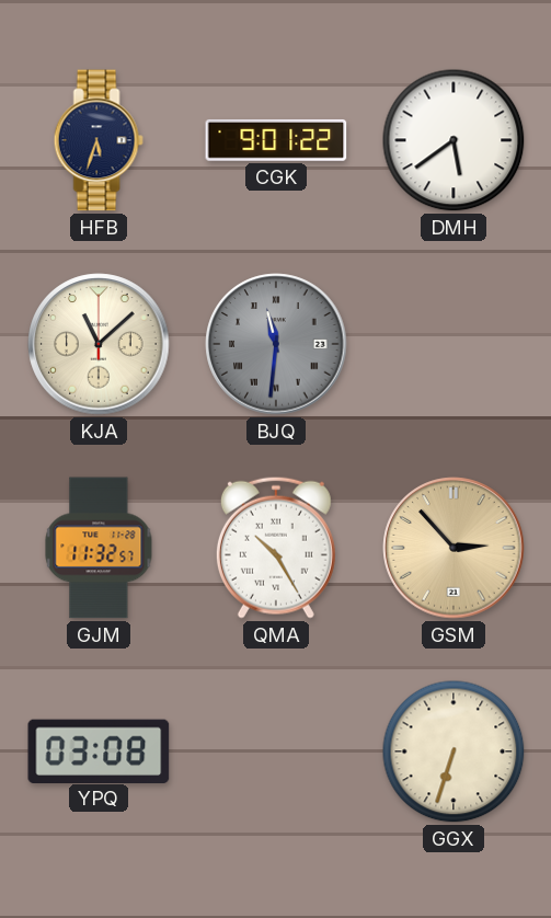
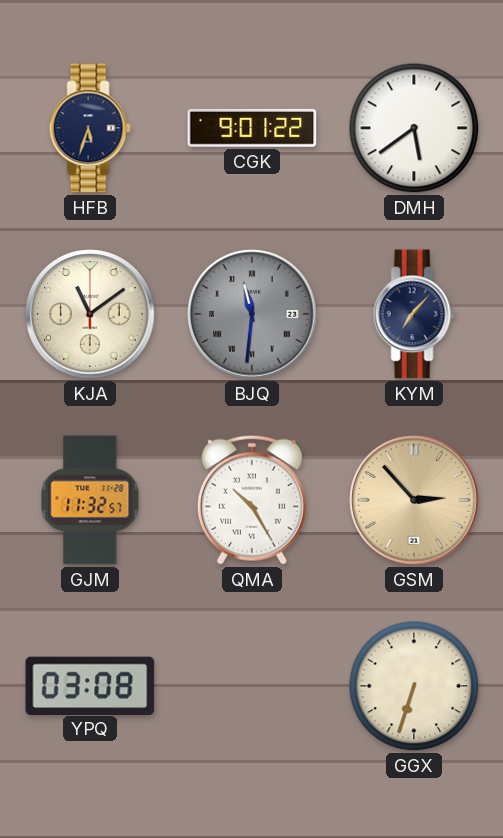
KJA: 11:08 -> 11:09 (90, 314)
KYM: none -> 7:07 (414, 314)
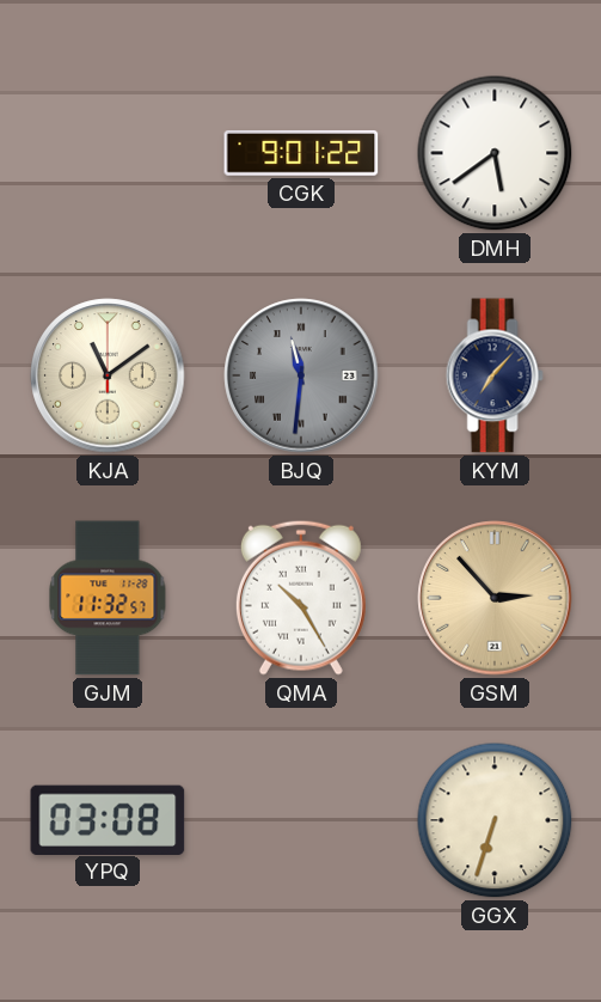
HFB: 5:33 -> none (90, 128)
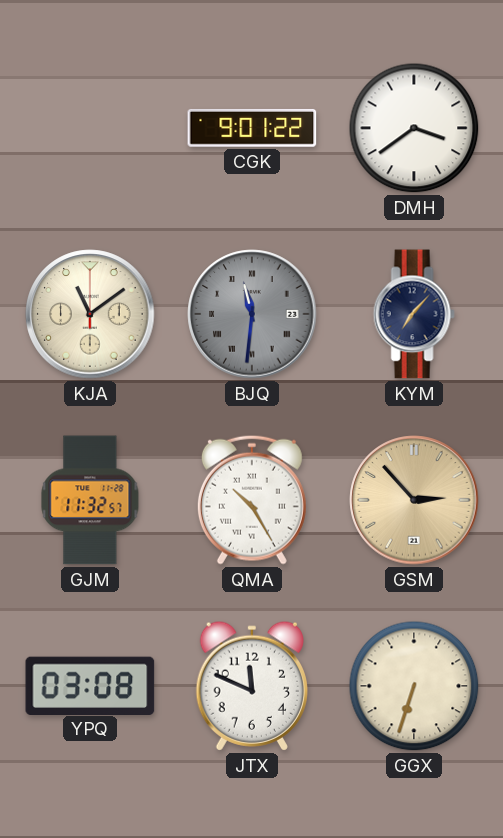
DMH: 5:39 -> 3:39 (414, 128)
JTX: none -> 11:49 (252, 686)
